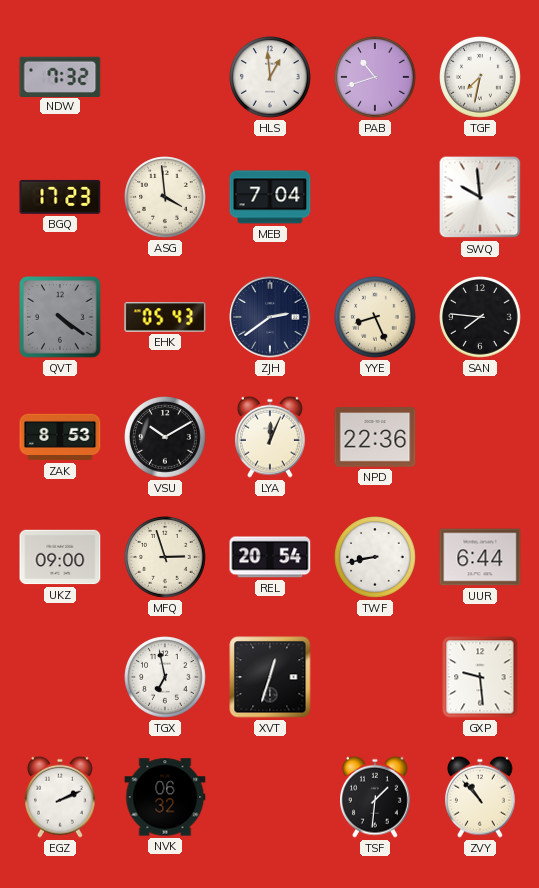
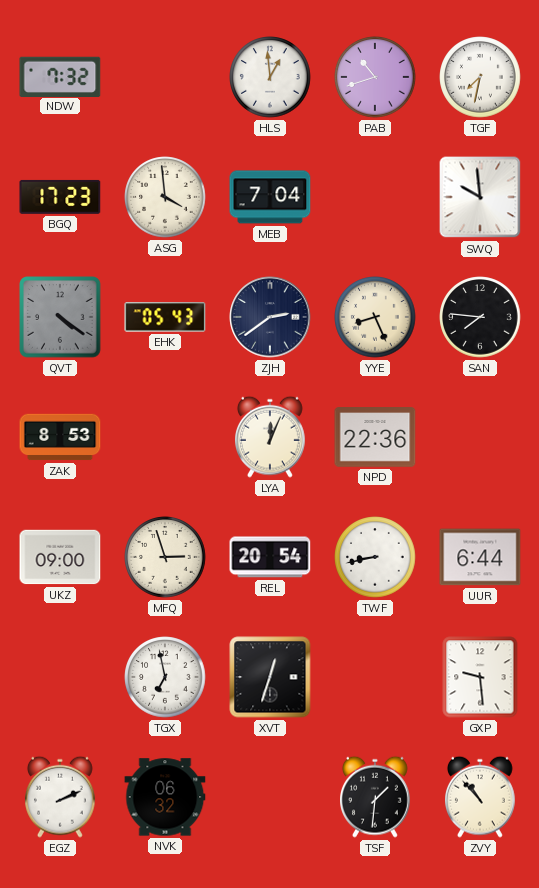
VSU: 10:10 -> none (165, 437)
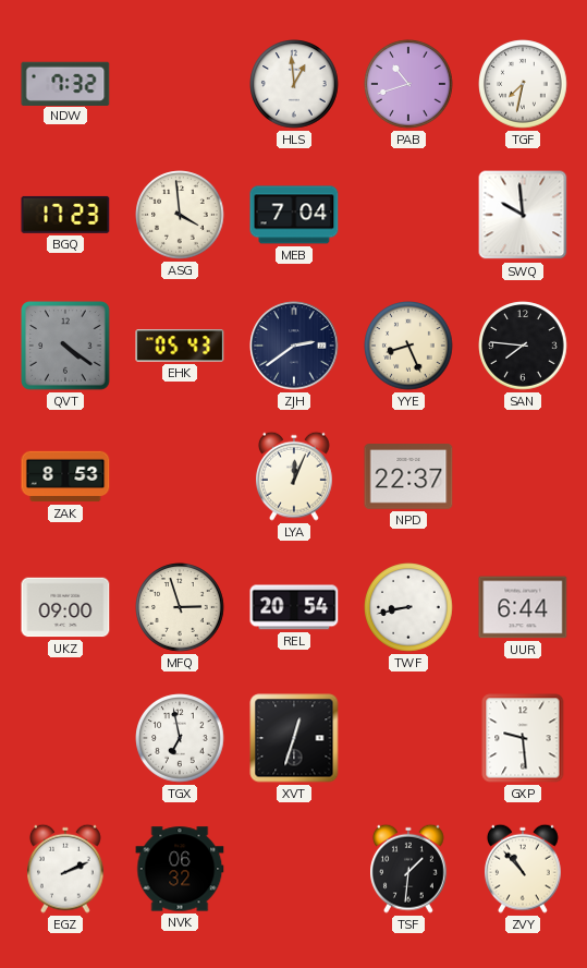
NPD: 22:36 -> 22:37 (408, 476)
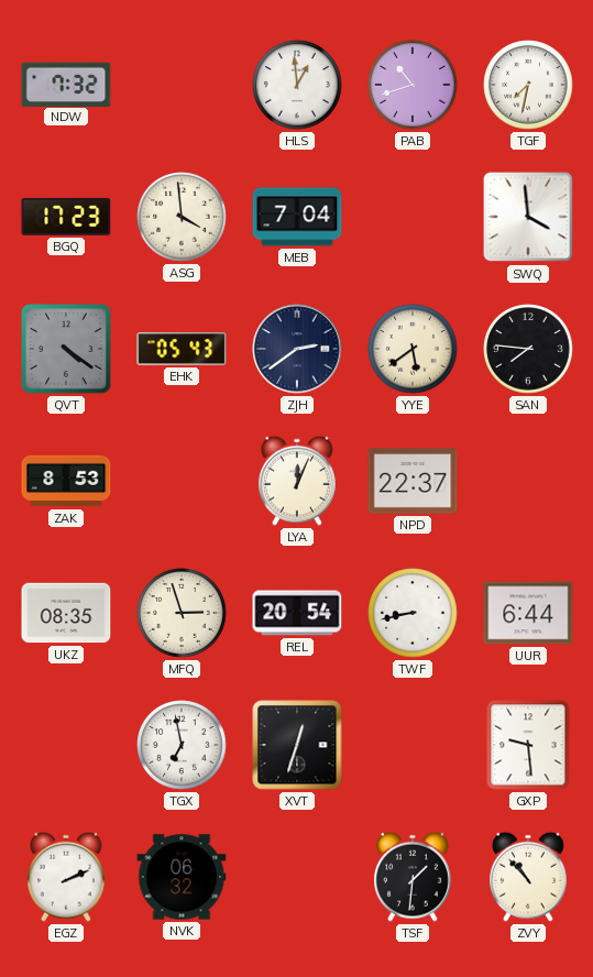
SWQ: 9:59 -> 3:59 (528, 217)
YYE: 8:26 -> 5:39 (413, 349)
UKZ: 09:00 -> 08:35 (66, 613)
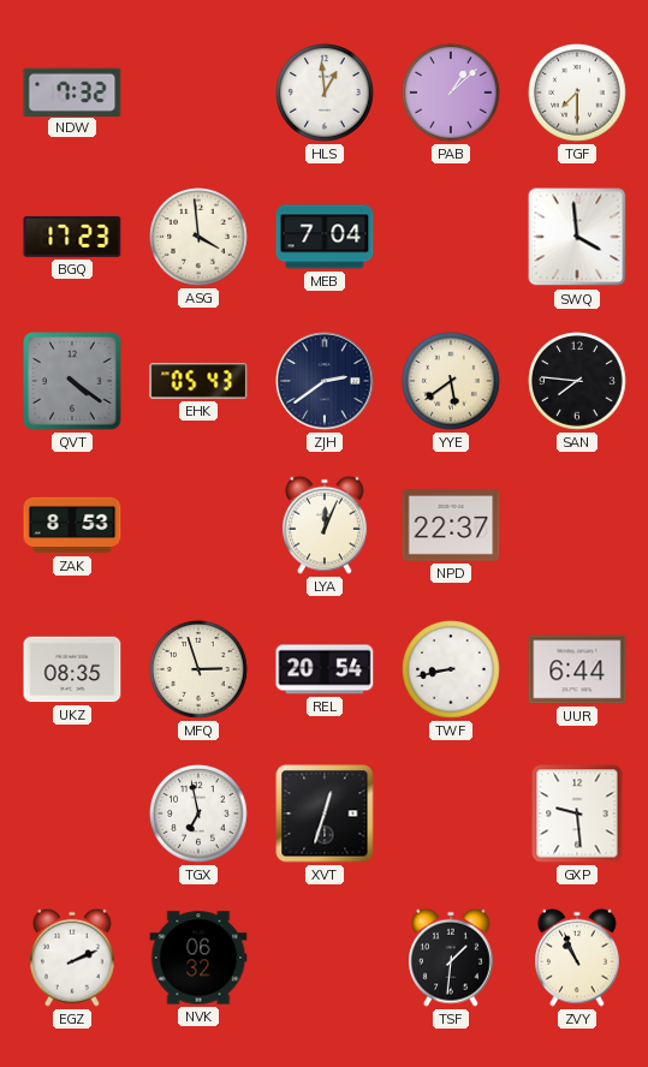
PAB: 10:42 -> 1:08 (451, 93)
TGF: 7:32 -> 7:30 (577, 93)
ZVY: 10:53 -> 10:56 (578, 958)
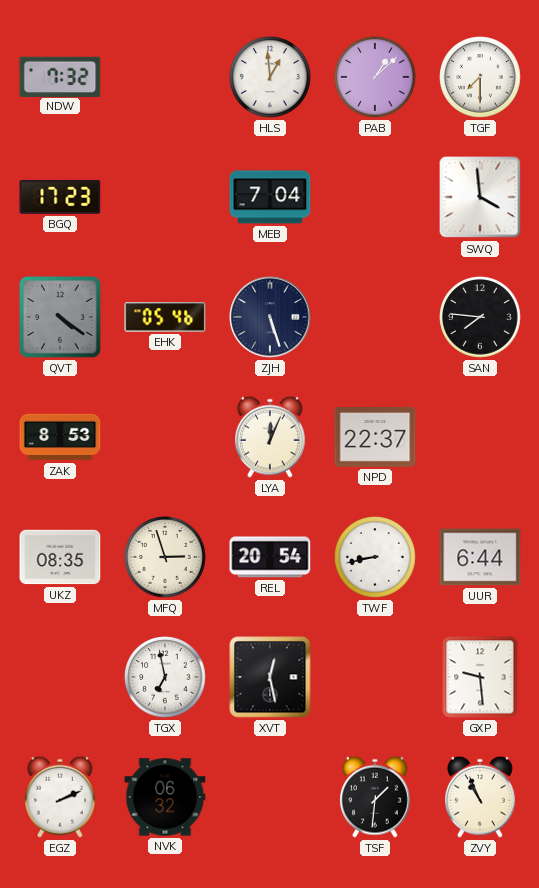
ASG: 3:59 -> none (198, 237)
EHK: 05:43 -> 05:46 (165, 317)
ZJH: 2:39 -> 5:27 (270, 317)
YYE: 5:39 -> none (451, 381)
XVT: 12:33 -> 12:28 (270, 677)
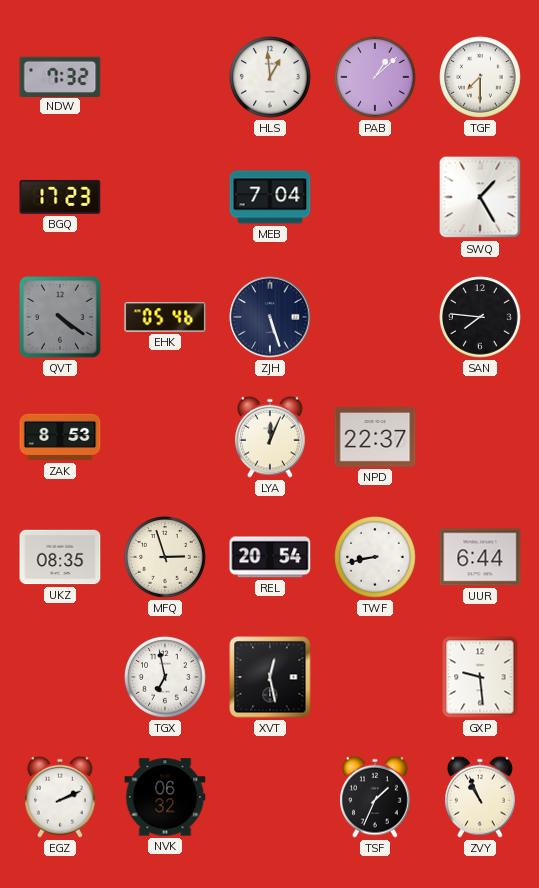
SWQ: 3:59 -> 1:25 (480, 197)
TSF: 1:31 -> 1:34 (376, 797)
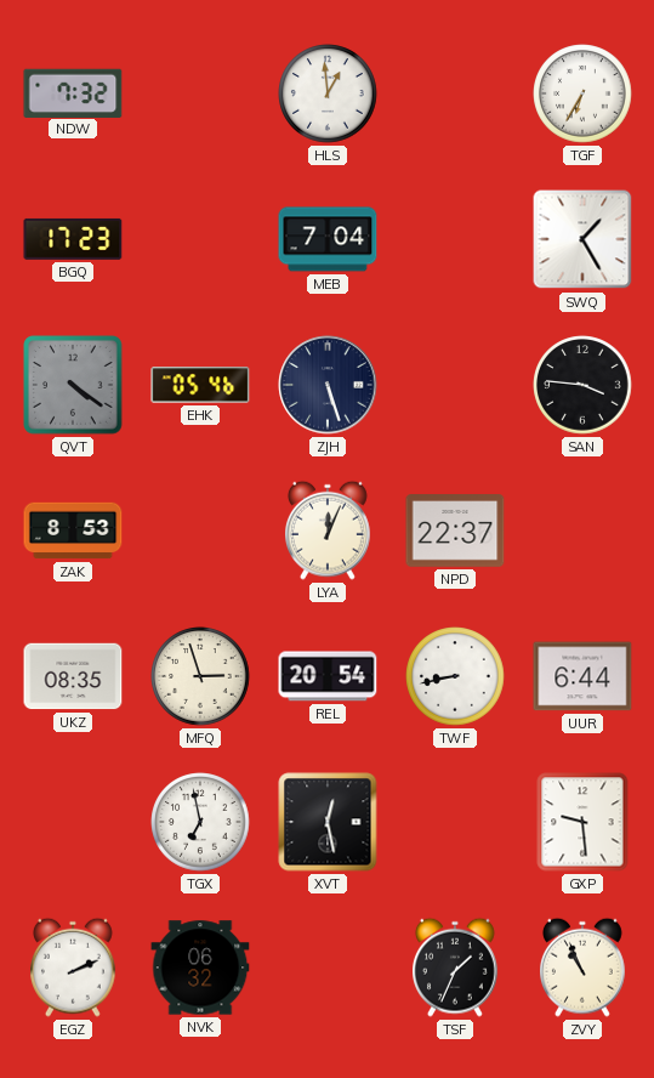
PAB: 1:08 -> none (375, 77)
TGF: 7:30 -> 6:35 (582, 93)
SAN: 7:46 -> 3:46 (582, 385)
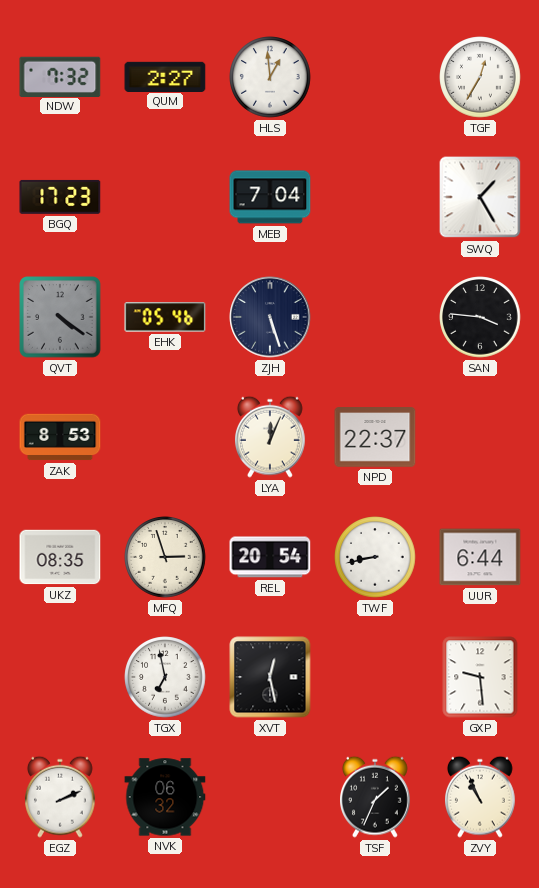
QUM: none -> 2:27 (165, 76)
TGF: 6:35 -> 12:35 (480, 77)
